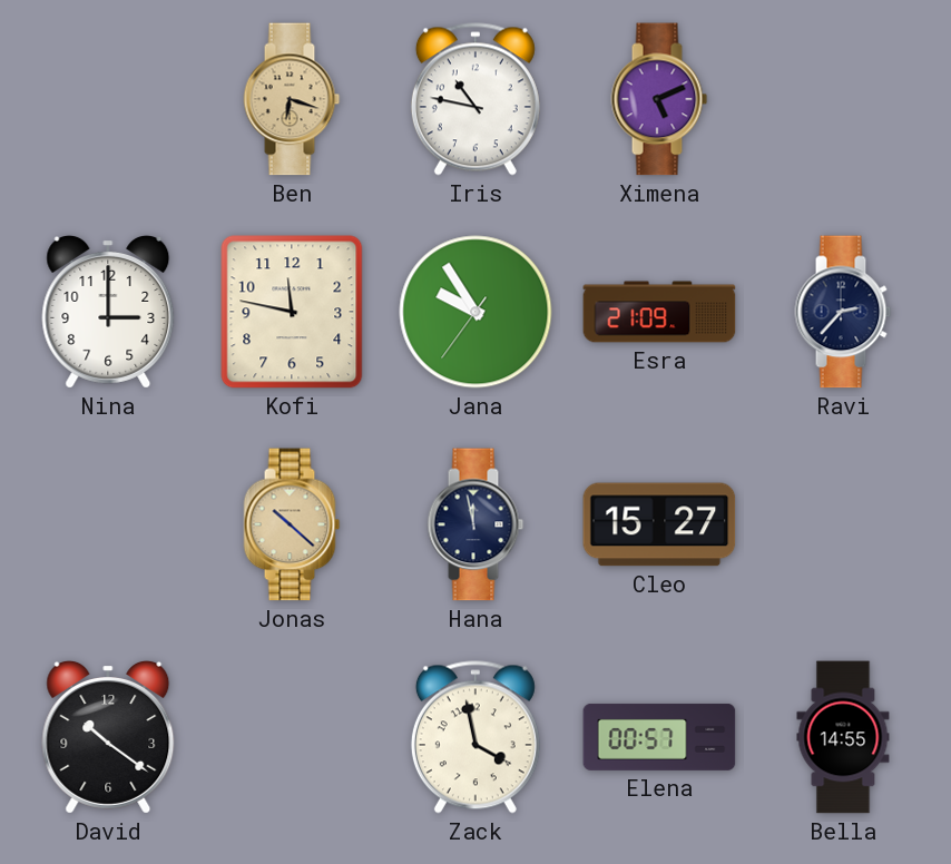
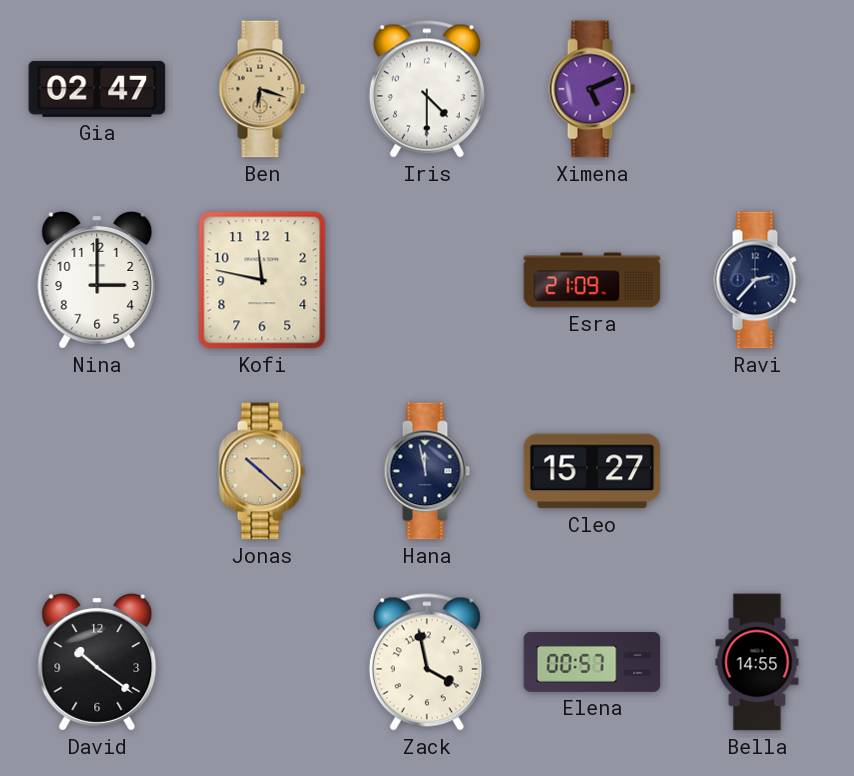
Gia: none -> 02:47 (97, 89)
Iris: 10:47 -> 4:30 (427, 89)
Jana: 9:54 -> none (475, 312)
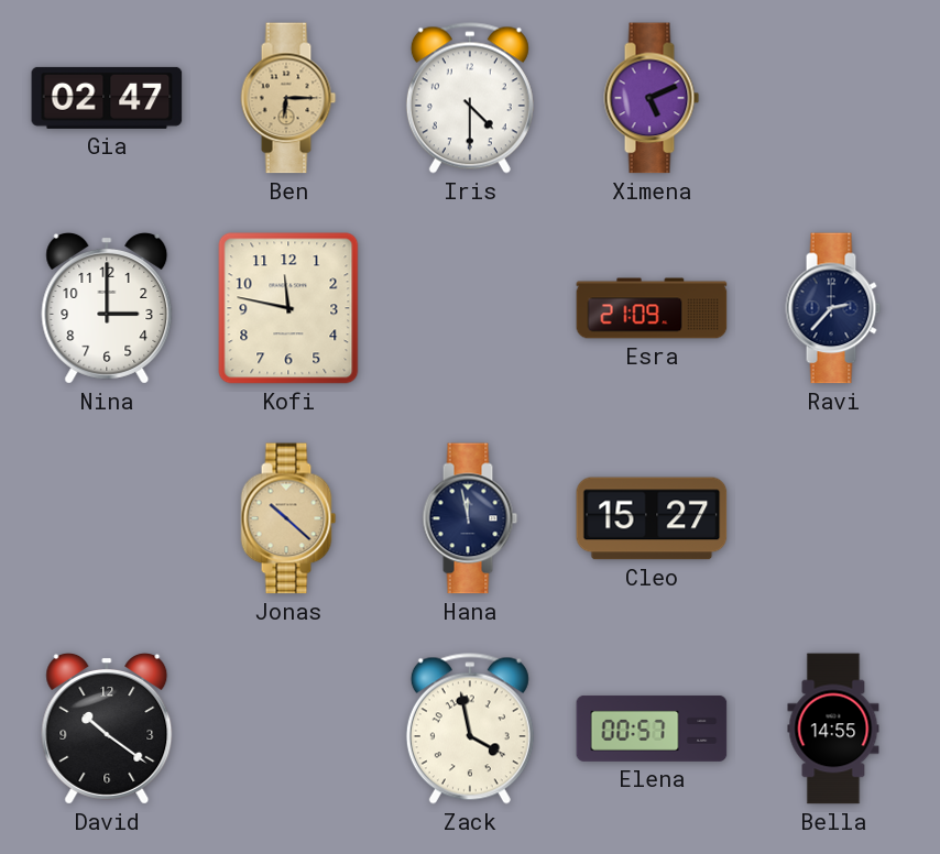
Ben: 6:18 -> 6:15 (288, 98)
